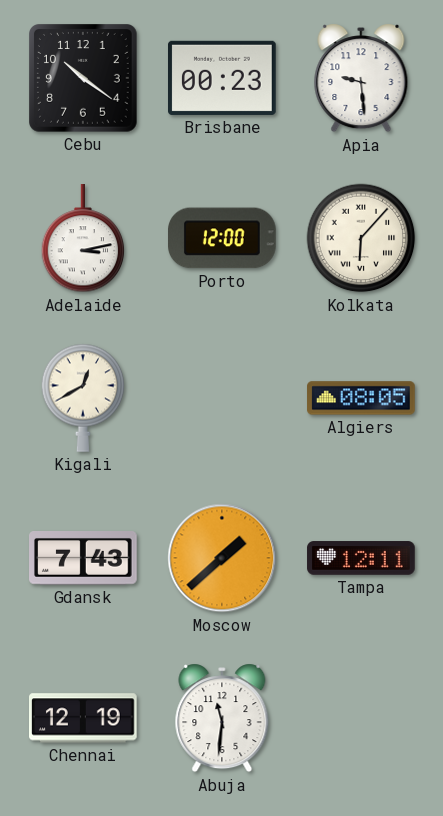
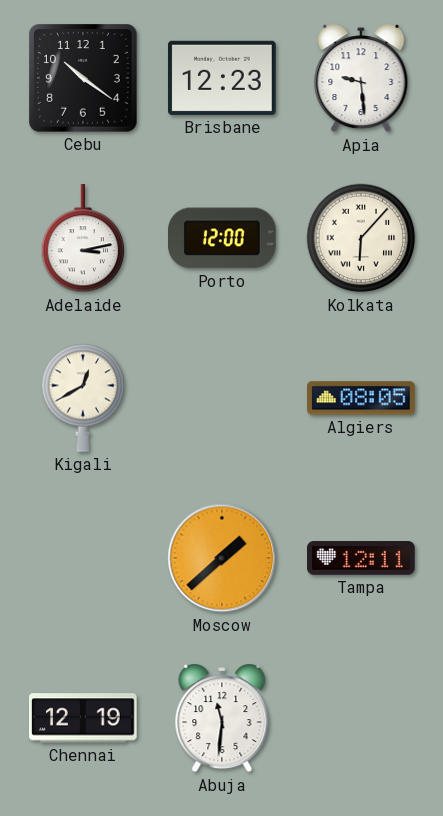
Brisbane: 00:23 -> 12:23 (223, 78)
Gdansk: 7:43 -> none (84, 559)
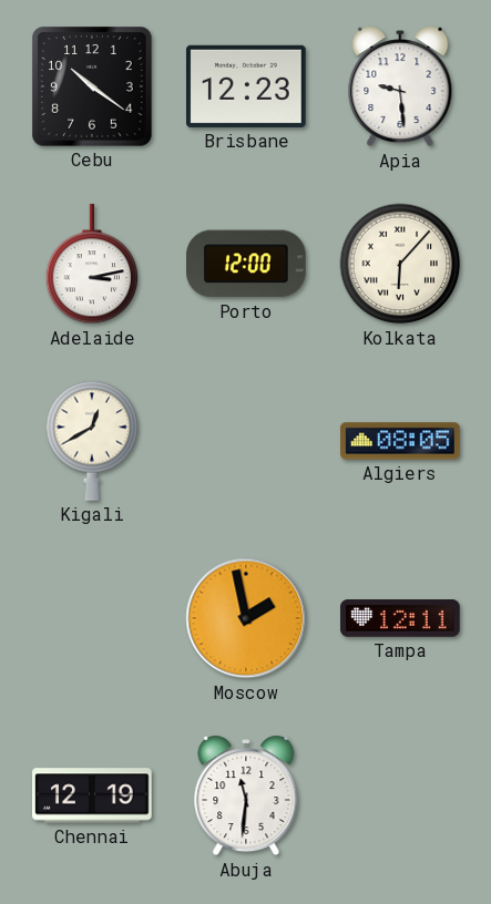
Moscow: 1:38 -> 1:58 (246, 618)
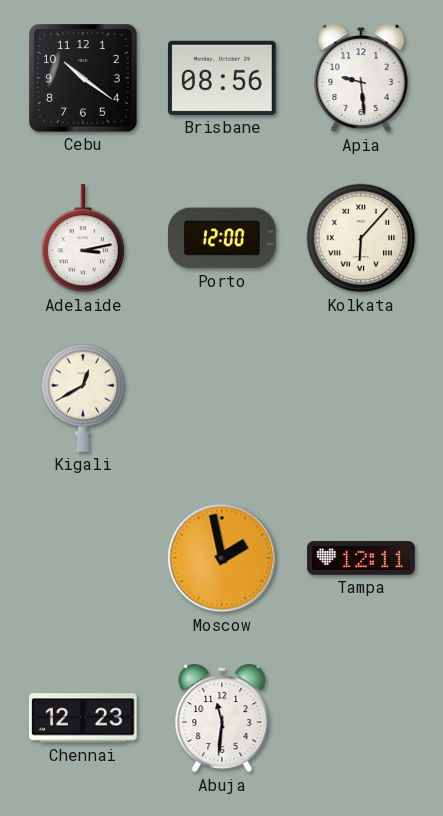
Brisbane: 12:23 -> 08:56 (223, 78)
Algiers: 08:05 -> none (400, 441)
Chennai: 12:19 -> 12:23 (84, 718)
